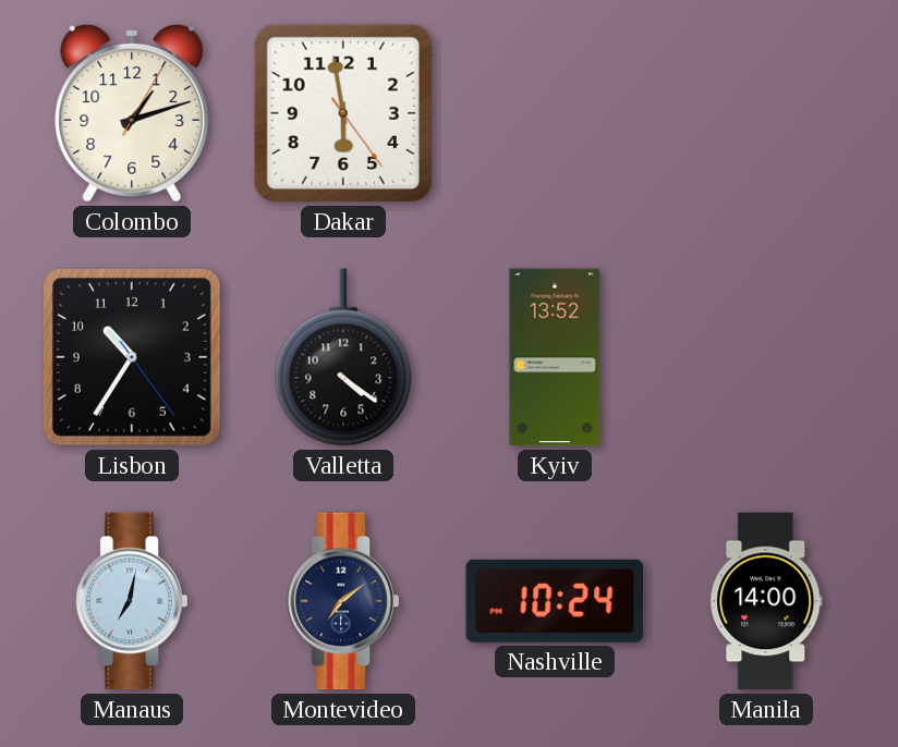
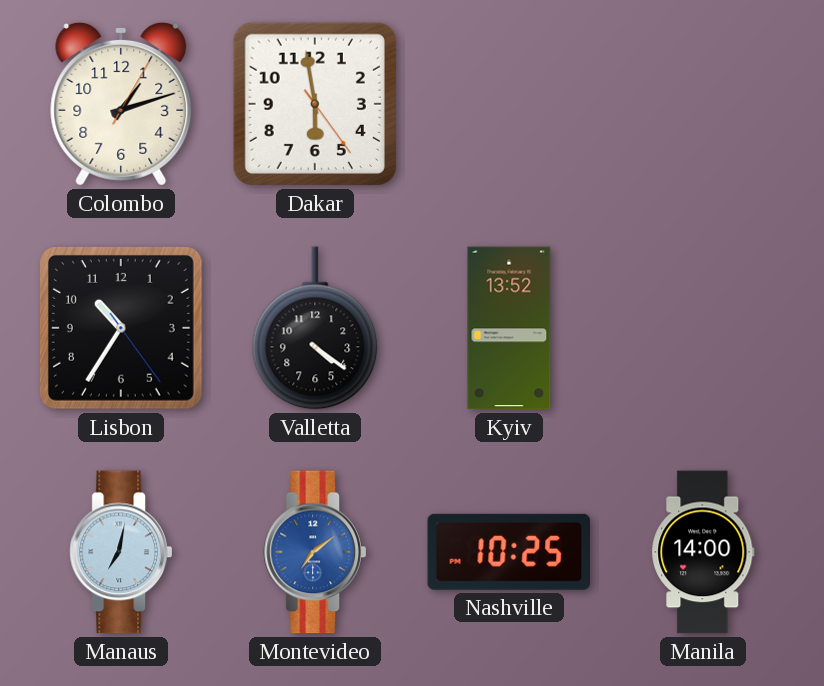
Montevideo dial: navy -> blue (315, 552)
Nashville: 10:24 -> 10:25 (509, 552)
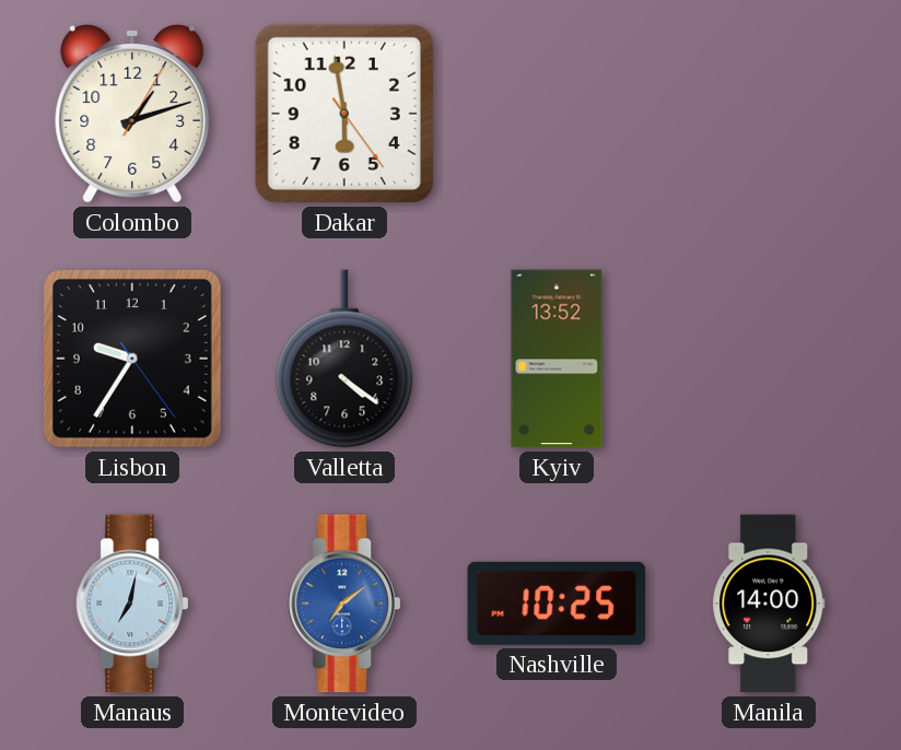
Lisbon: 10:35 -> 9:35 (132, 359)
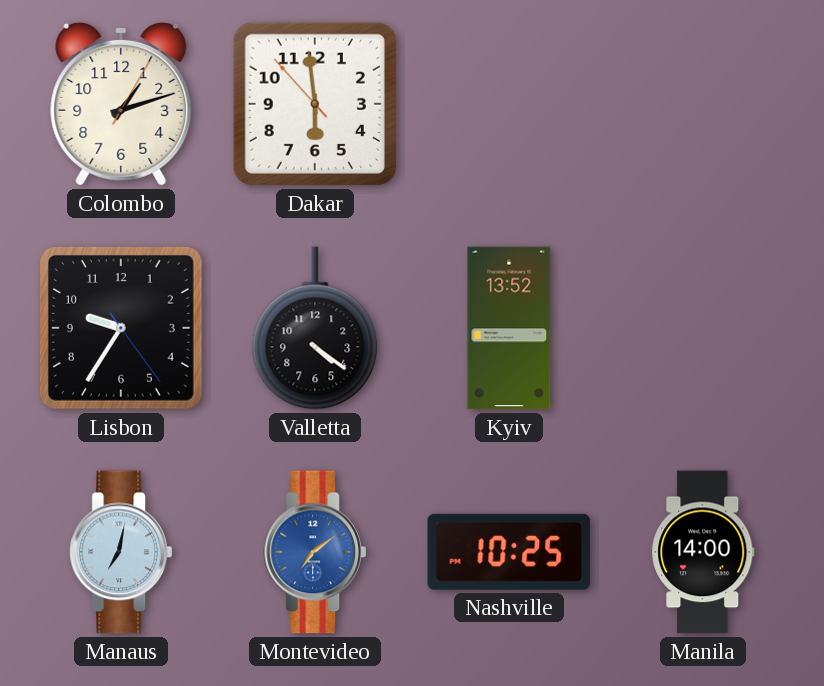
Dakar: 5:58:24 -> 5:58:53 (315, 104)
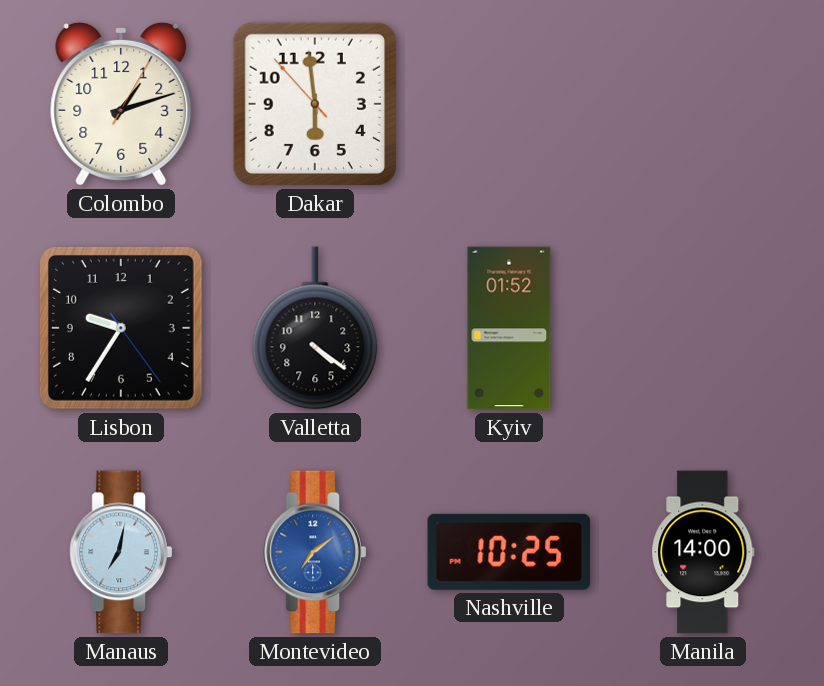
Kyiv: 13:52 -> 01:52 (509, 328)
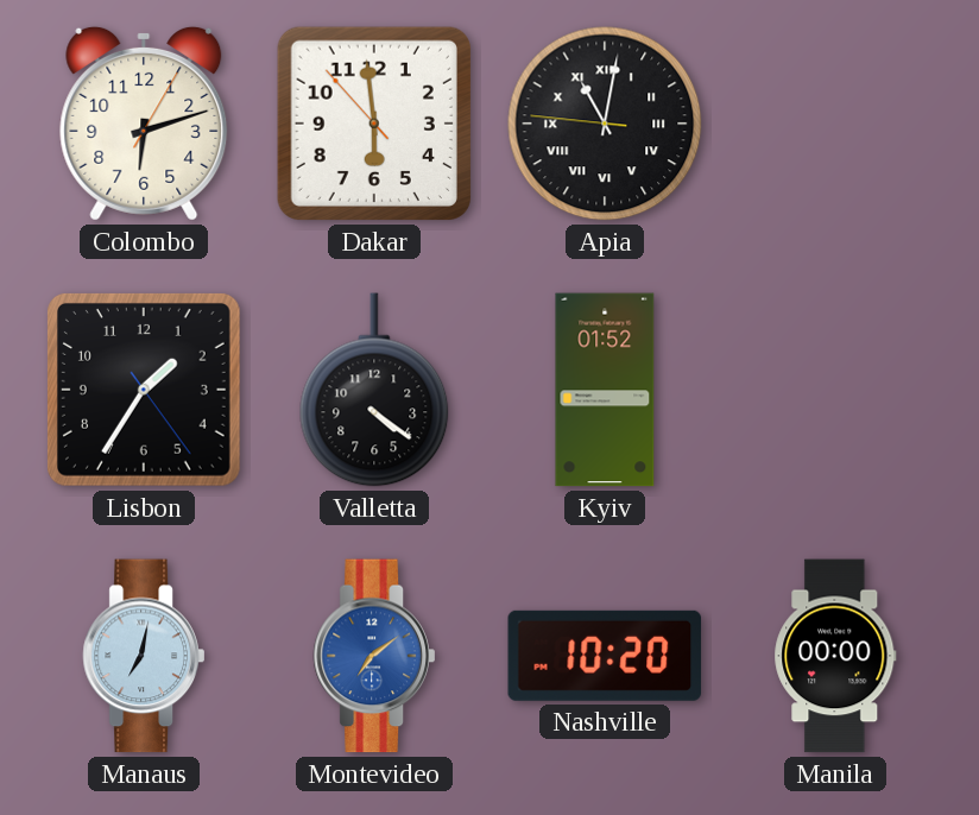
Colombo: 1:12 -> 6:12 (144, 124)
Apia: none -> 11:01 (605, 124)
Lisbon: 9:35 -> 1:35 (144, 390)
Nashville: 10:25 -> 10:20 (605, 656)
Manila: 14:00 -> 00:00 (835, 656)
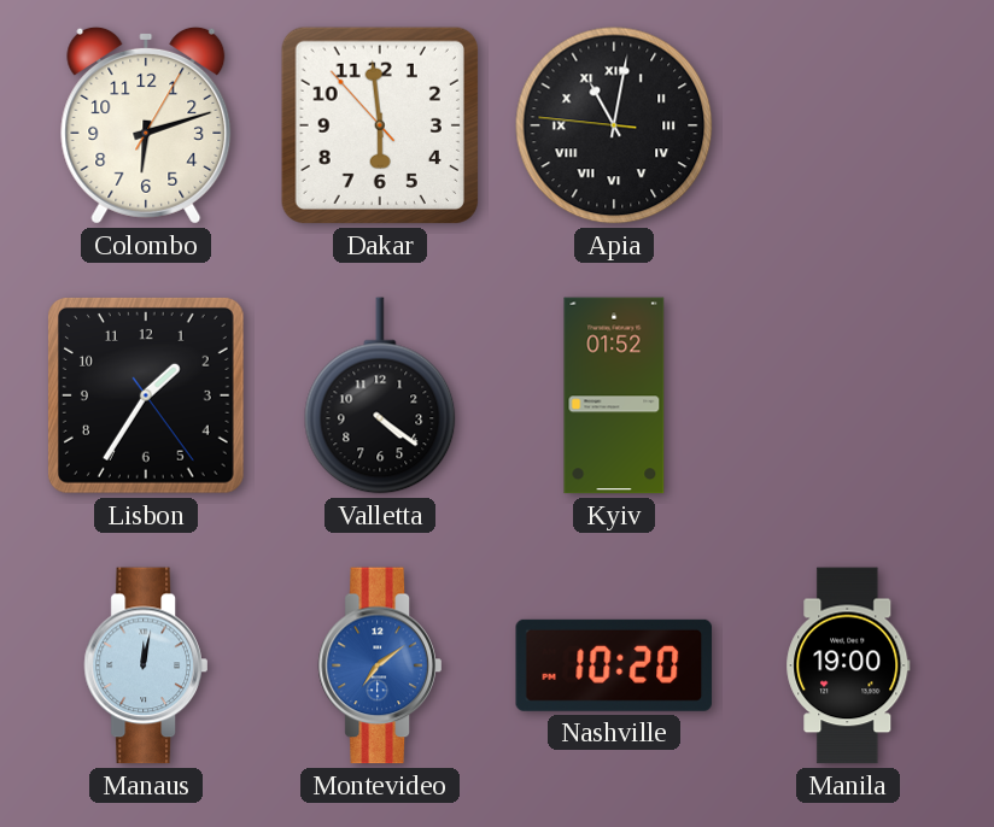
Manaus: 7:02 -> 12:02 (146, 665)
Manila: 00:00 -> 19:00 (848, 665)
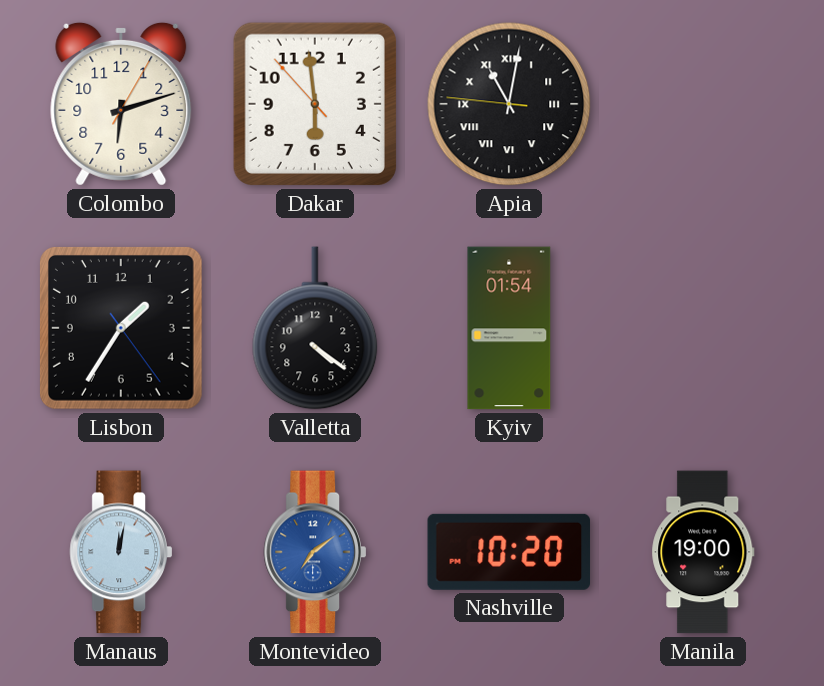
Kyiv: 01:52 -> 01:54 (509, 328)
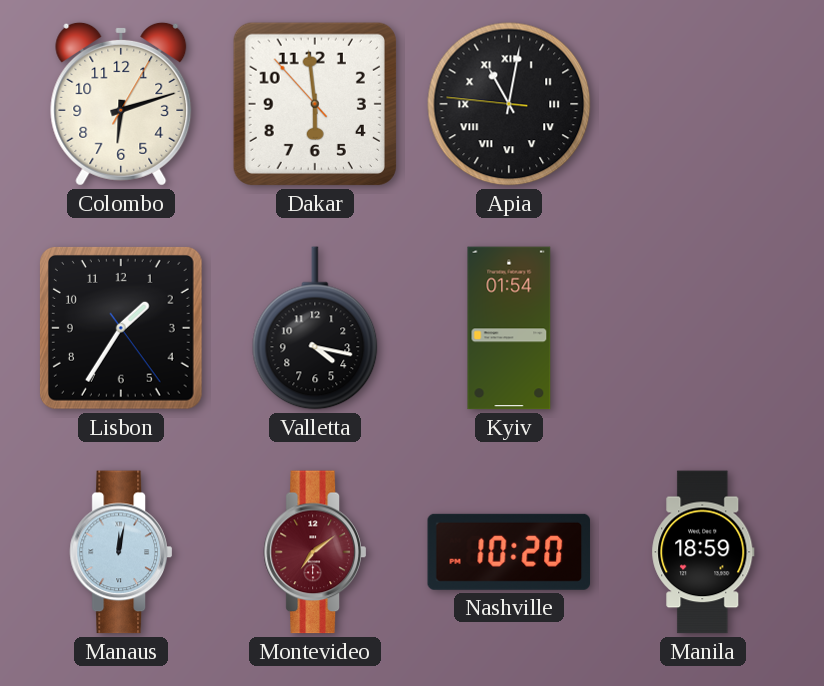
Valletta: 4:21 -> 4:17 (315, 328)
Montevideo dial: blue -> burgundy (315, 552)
Manila: 19:00 -> 18:59 (703, 552)
